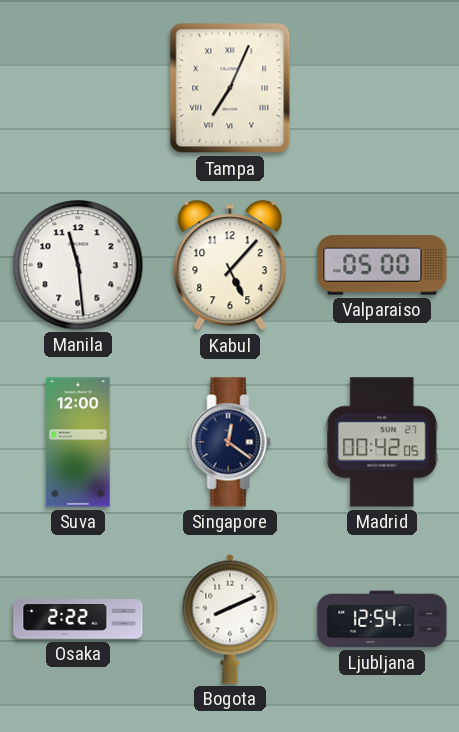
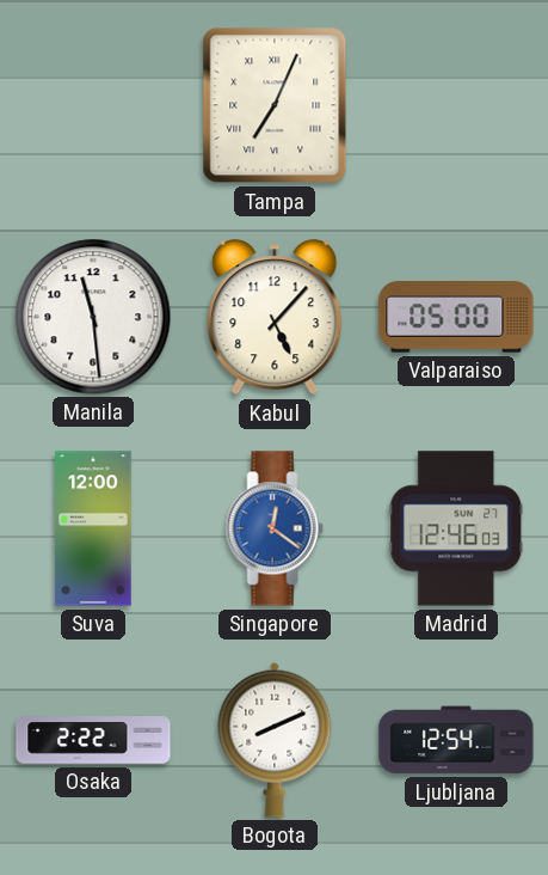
Singapore dial: navy -> blue (275, 528)
Madrid: 00:42 -> 12:46 (456, 528)
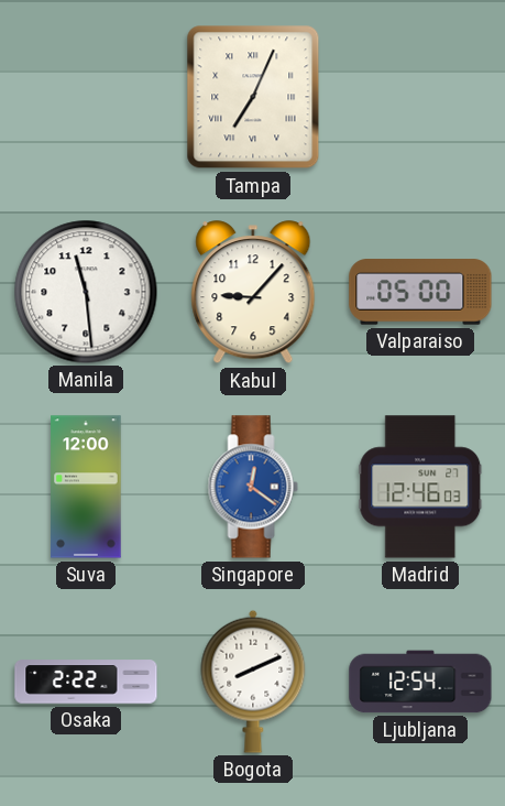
Kabul: 5:07 -> 9:07 (253, 293)
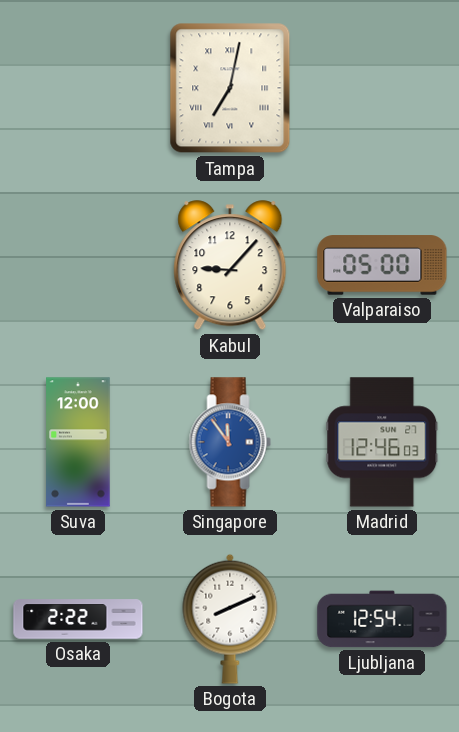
Tampa: 7:04 -> 7:02 (230, 88)
Manila: 11:29 -> none (86, 292)
Singapore: 12:21 -> 11:54 (230, 442)
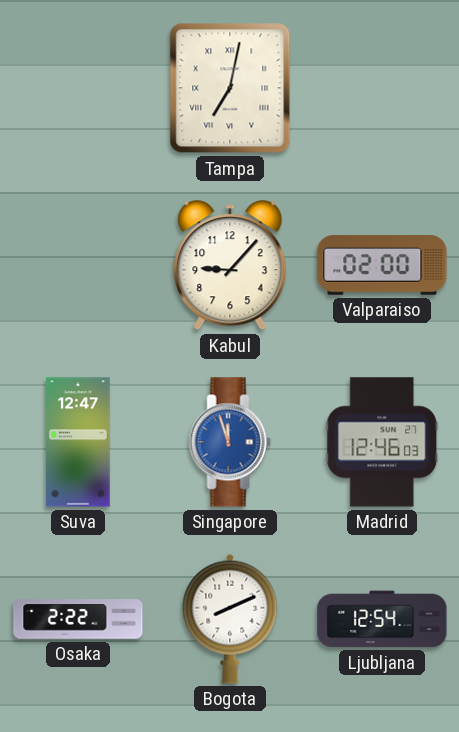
Valparaiso: 05:00 -> 02:00 (382, 265)
Suva: 12:00 -> 12:47 (78, 442)
Singapore: 11:54 -> 11:57 (230, 442)
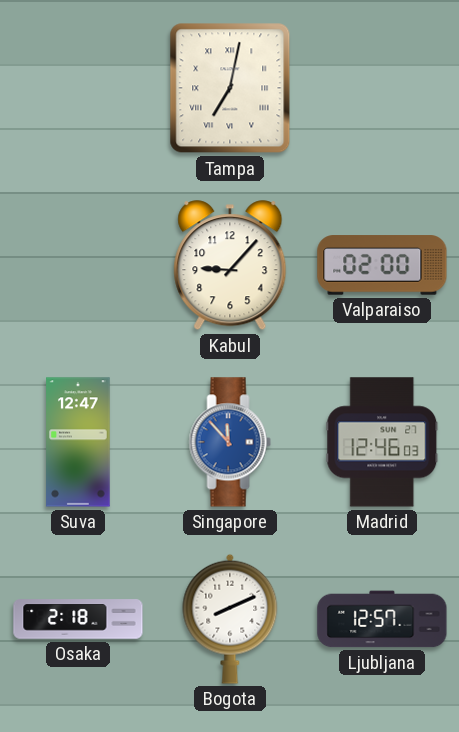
Singapore: 11:57 -> 11:53 (230, 442)
Osaka: 2:22 -> 2:18 (78, 619)
Ljubljana: 12:54 -> 12:57 (382, 619)
